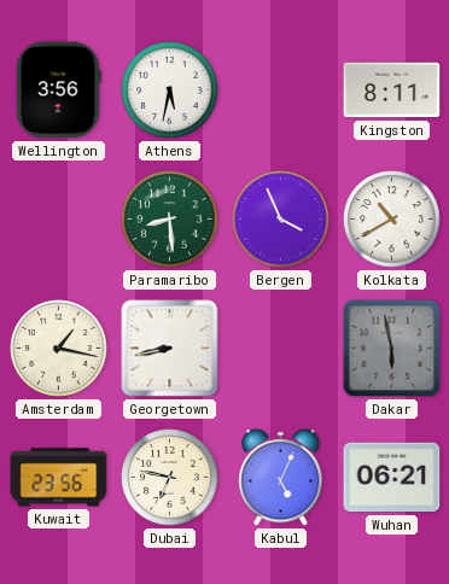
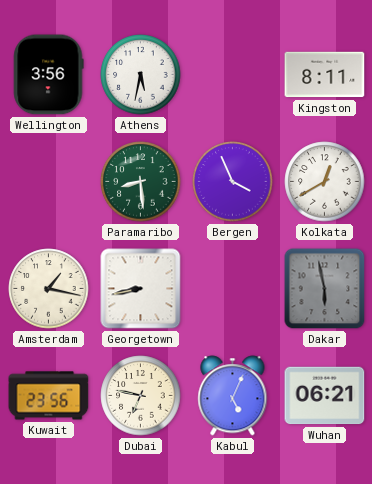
Kolkata: 10:40 -> 12:40 (325, 182)
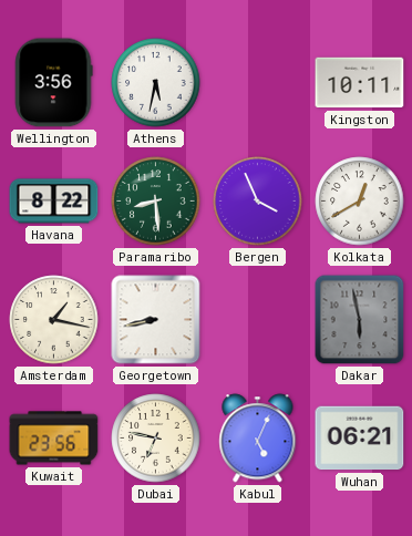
Kingston: 8:11 -> 10:11 (360, 83)
Havana: none -> 8:22 (54, 202)
